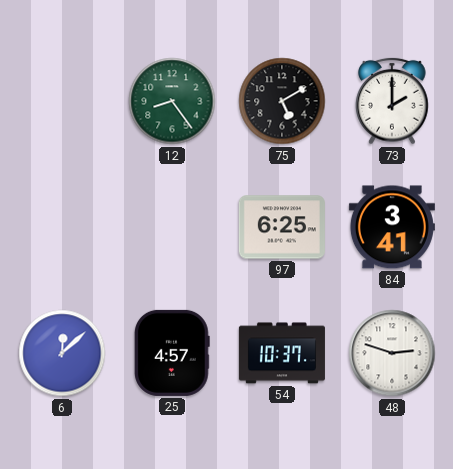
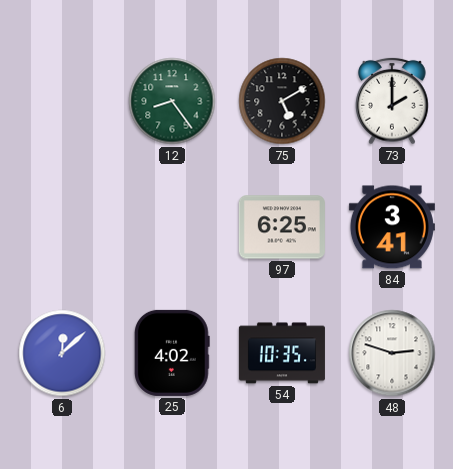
25: 4:57 -> 4:02 (172, 353)
54: 10:37 -> 10:35 (282, 353)
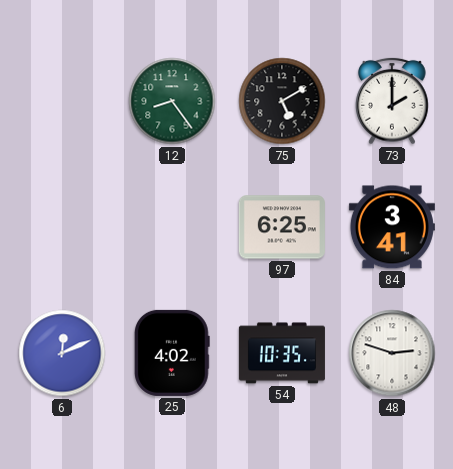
6: 12:08 -> 12:11 (62, 353)
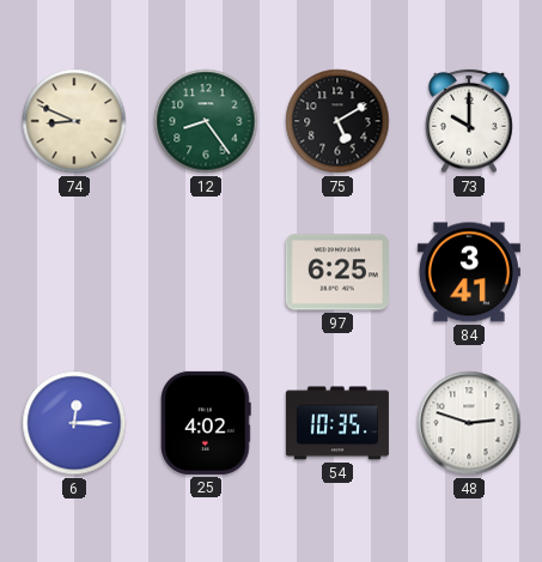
74: none -> 8:49 (74, 121)
73: 2:00 -> 10:00 (469, 121)
6: 12:11 -> 12:15 (74, 423)
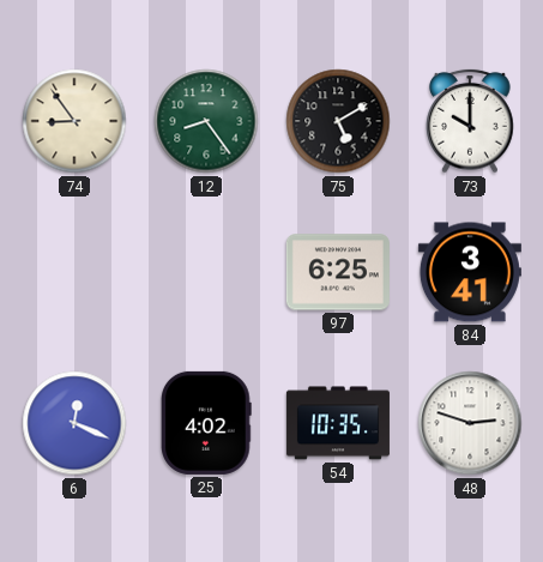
74: 8:49 -> 8:54 (74, 121)
6: 12:15 -> 12:19 (74, 423)
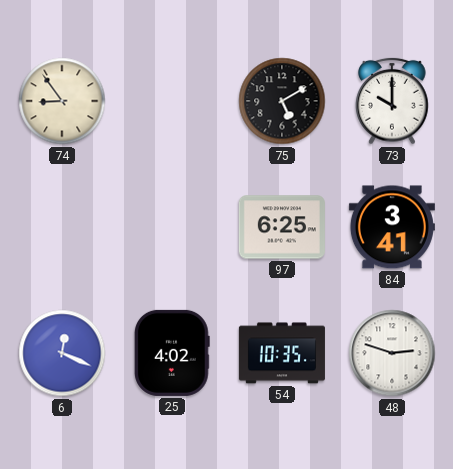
12: 8:24 -> none (206, 121)
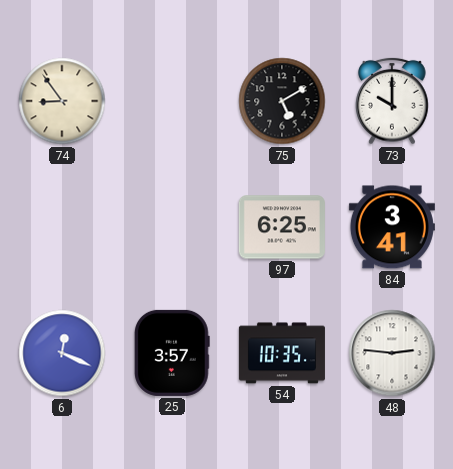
25: 4:02 -> 3:57 (172, 353)
48: 2:48 -> 2:46 (392, 353)
